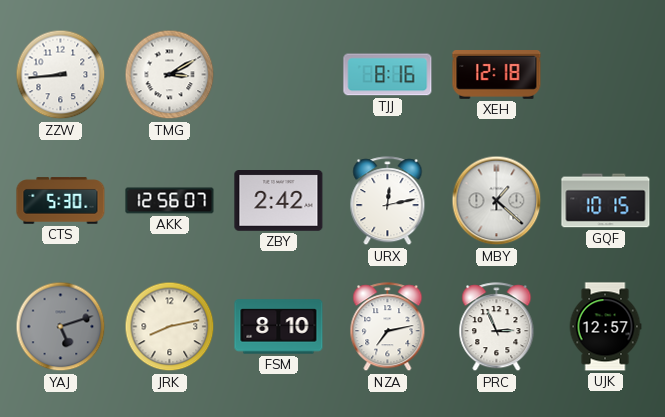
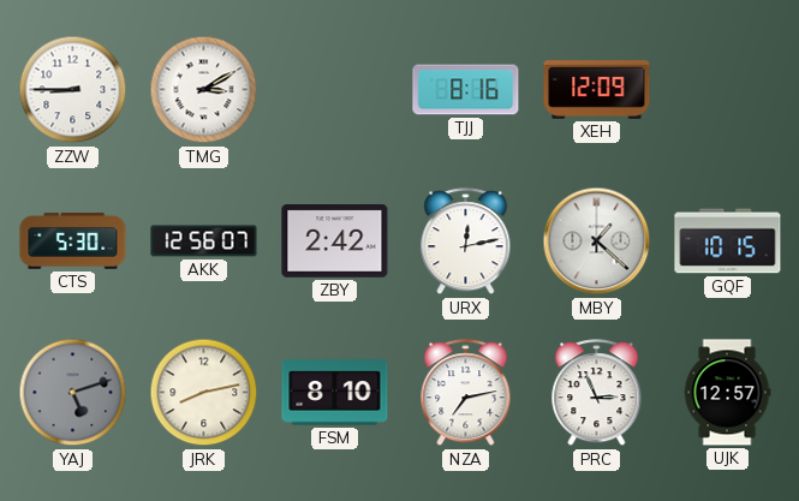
ZZW: 8:44 -> 8:45 (73, 90)
XEH: 12:18 -> 12:09 (597, 90)
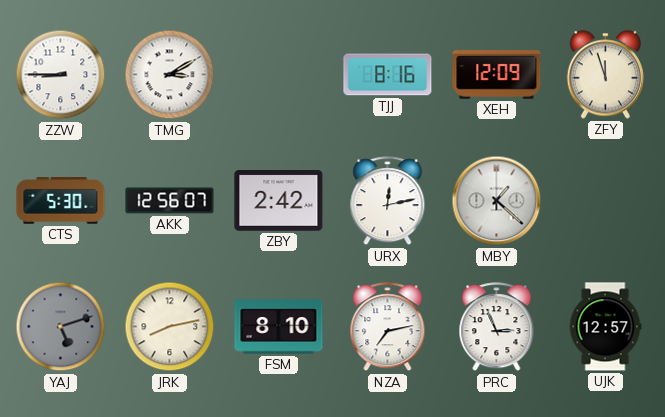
ZFY: none -> 11:57 (605, 75)
GQF: 10:15 -> none (728, 241)
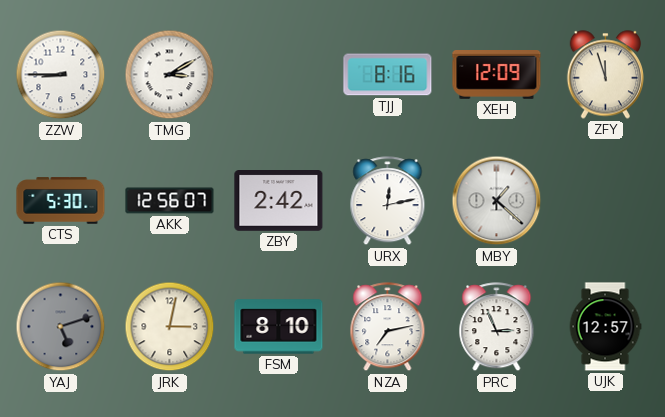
JRK: 8:13 -> 3:02 (170, 327)
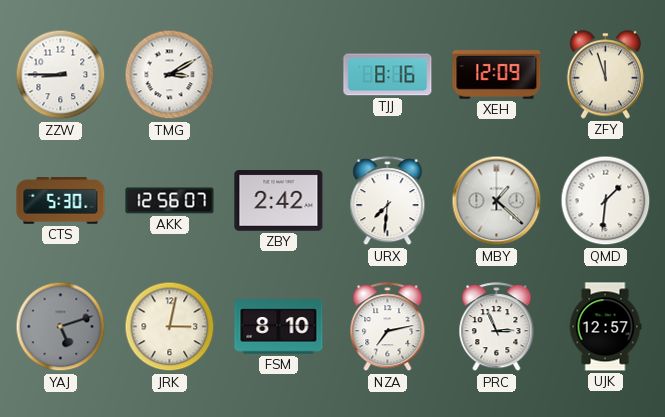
URX: 12:13 -> 7:31 (388, 201)
QMD: none -> 1:31 (606, 201)
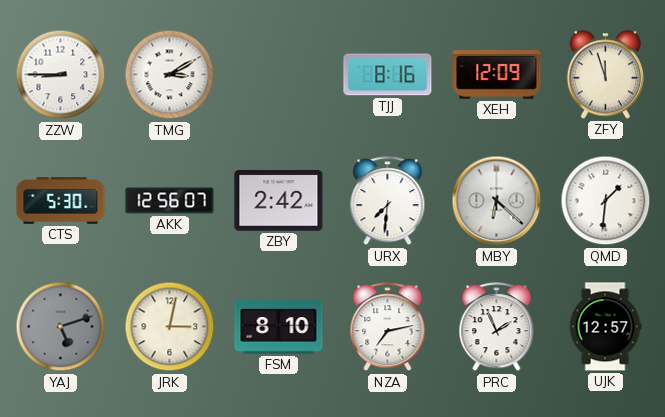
MBY: 1:22 -> 6:22 (497, 201)
PRC: 2:56 -> 1:56 (497, 327)
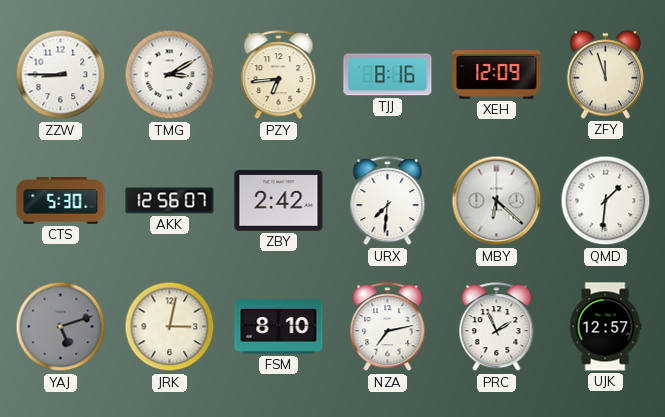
PZY: none -> 6:44 (279, 75)
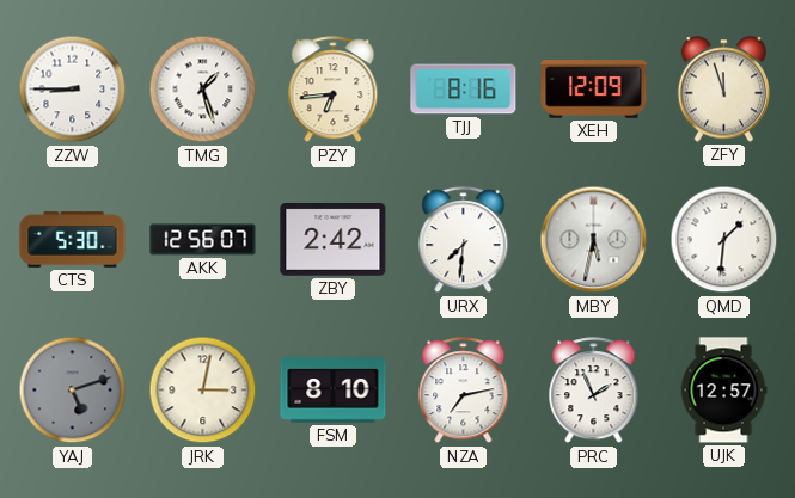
TMG: 3:10 -> 1:27 (203, 90)
MBY: 6:22 -> 5:32 (594, 240)
